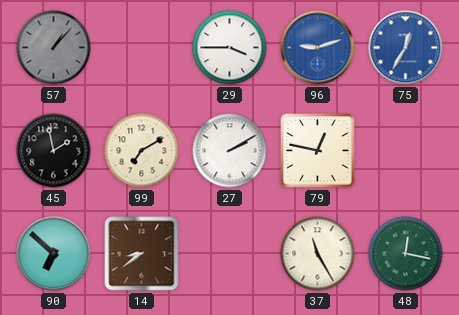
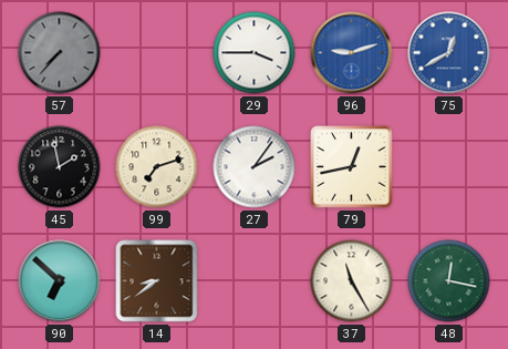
57: 1:07 -> 7:37 (60, 53)
75: 12:35 -> 12:40 (449, 53)
99: 7:10 -> 7:12 (157, 167)
27: 2:10 -> 2:06 (255, 167)
79: 12:47 -> 12:43 (352, 167)
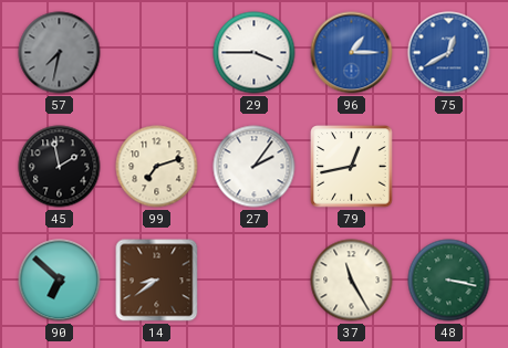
57: 7:37 -> 7:32 (60, 53)
96: 9:12 -> 1:15 (352, 53)
48: 12:17 -> 3:17 (449, 281)
